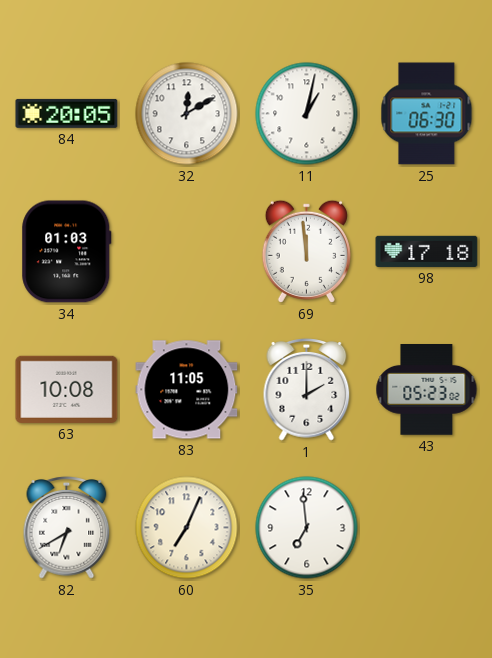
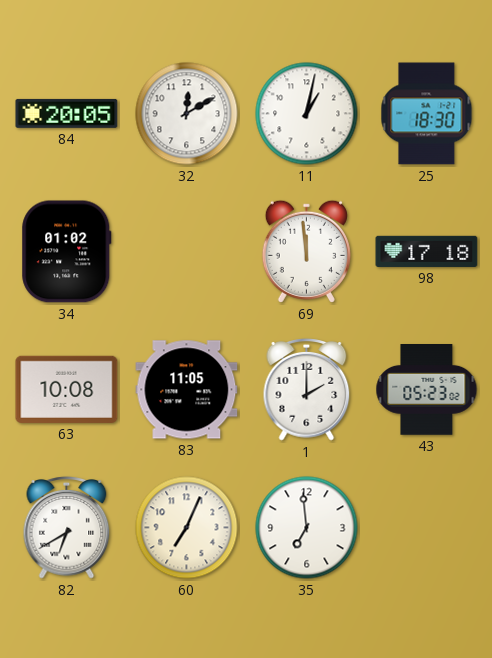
25: 06:30 -> 18:30 (427, 114)
34: 01:03 -> 01:02 (67, 252)
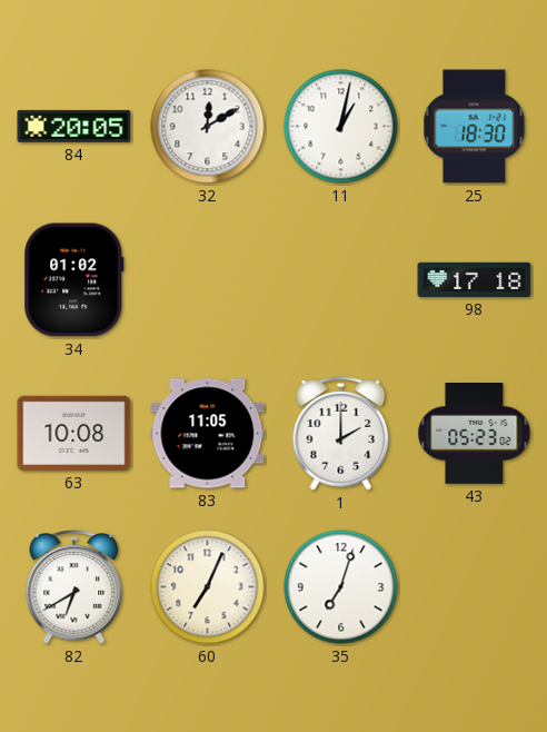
69: 11:59 -> none (306, 251)
35: 6:59 -> 7:03 (341, 587)
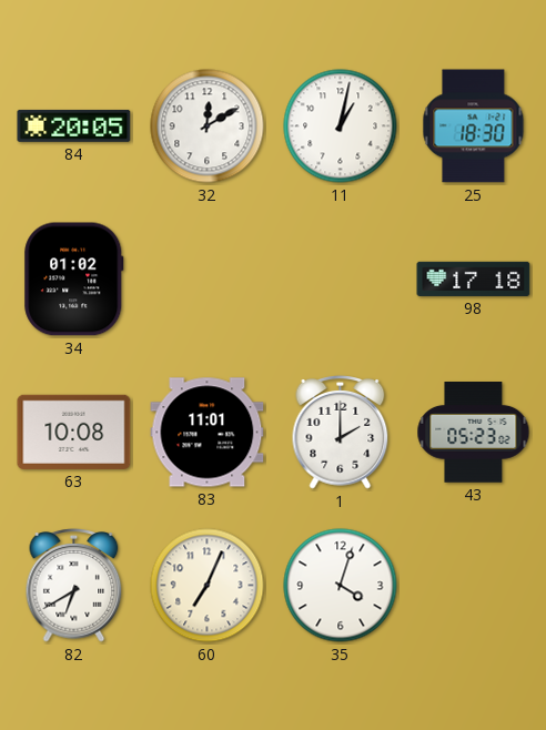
83: 11:05 -> 11:01 (208, 433)
35: 7:03 -> 4:03 (341, 586)
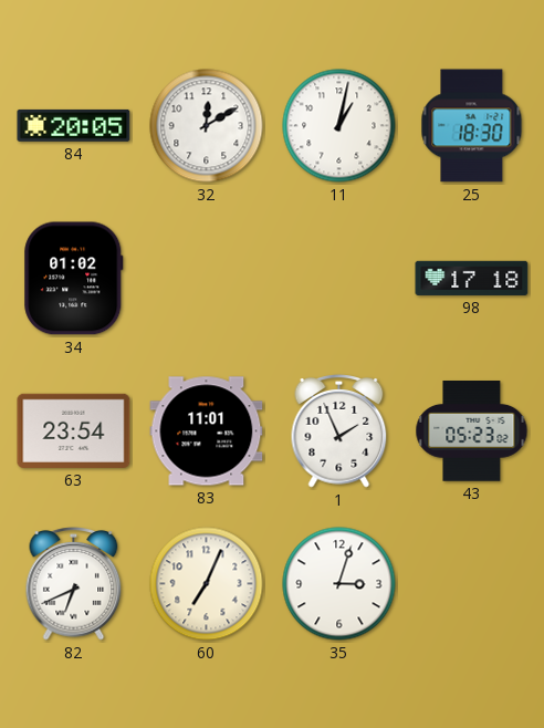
63: 10:08 -> 23:54 (74, 430)
1: 2:00 -> 1:56 (339, 431)
82: 6:40 -> 6:41 (74, 584)
35: 4:03 -> 3:03 (339, 584)
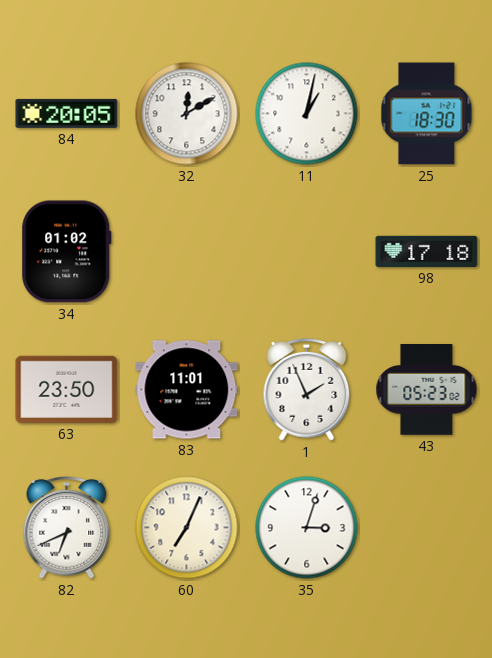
63: 23:54 -> 23:50 (67, 389)
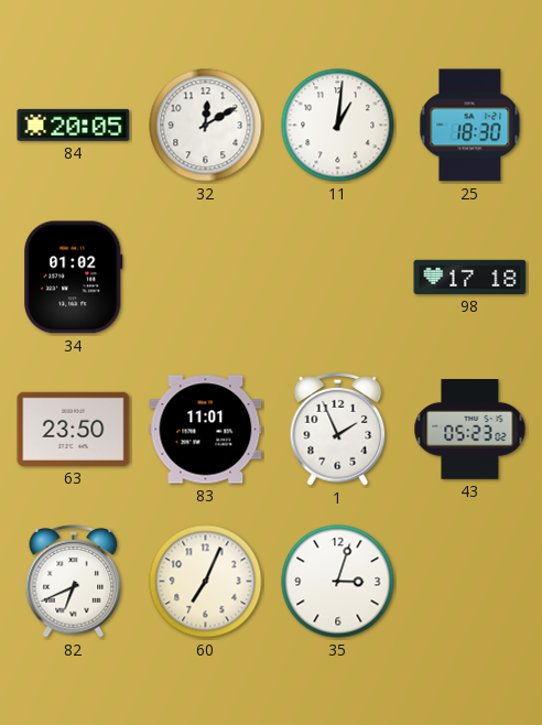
11: 1:02 -> 1:01 (338, 126)
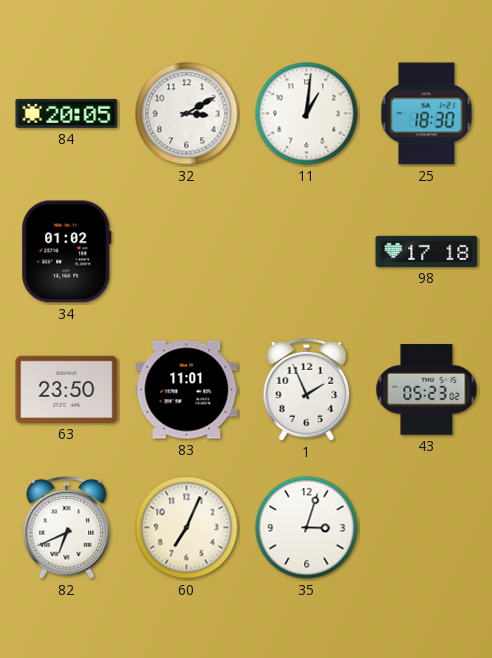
32: 12:10 -> 3:10 (187, 114)
